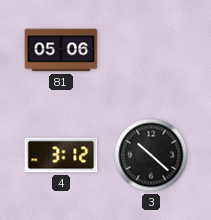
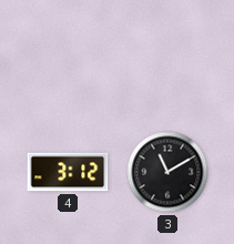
81: 05:06 -> none (61, 50)
3: 10:22 -> 11:10 (167, 172)
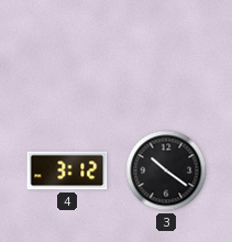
3: 11:10 -> 10:21 (166, 170)
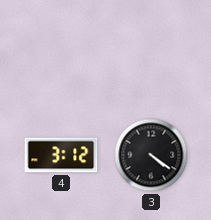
3: 10:21 -> 4:21 (151, 155)
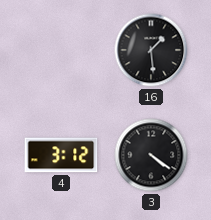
16: none -> 1:29 (151, 50)
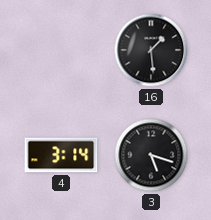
4: 3:12 -> 3:14 (61, 155)
3: 4:21 -> 5:18 (151, 155)
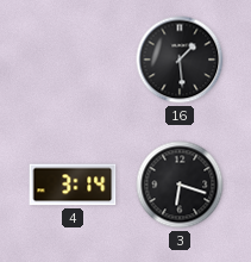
3: 5:18 -> 6:18 (180, 185)
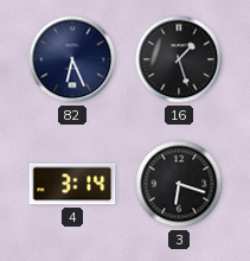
82: none -> 6:26 (72, 59)
16: 1:29 -> 1:27 (179, 59)
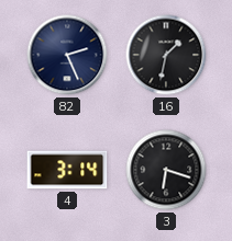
82: 6:26 -> 2:26 (67, 55)
16: 1:27 -> 1:32 (166, 55)
